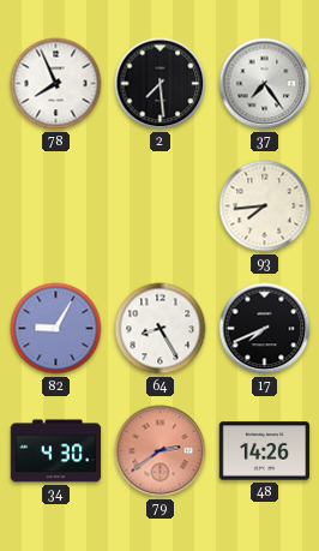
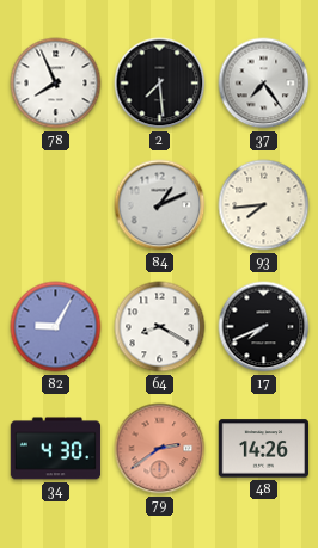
84: none -> 1:11 (160, 205)
64: 8:25 -> 8:20 (160, 327)
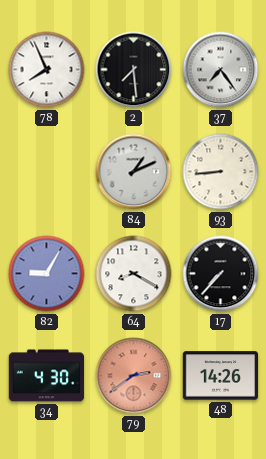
93: 7:44 -> 8:44 (221, 172)
17: 7:41 -> 7:37 (221, 274)
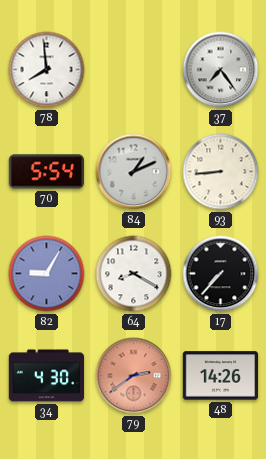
78: 7:56 -> 7:59 (47, 70)
2: 7:29 -> none (134, 70)
70: none -> 5:54 (47, 172)
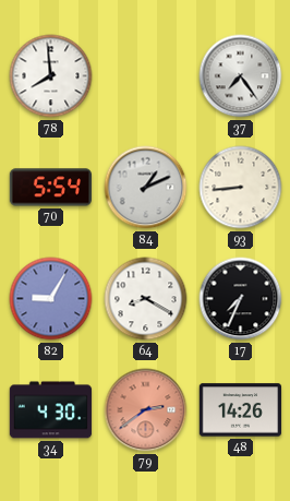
17: 7:37 -> 7:34 (241, 299)
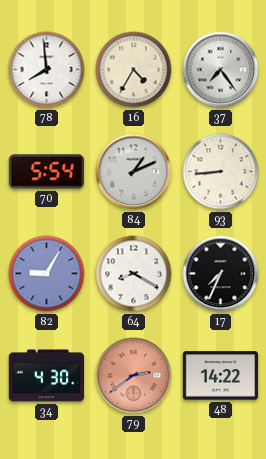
16: none -> 4:35 (134, 70)
48: 14:26 -> 14:22 (221, 376)
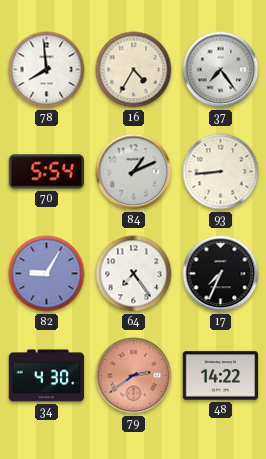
64: 8:20 -> 7:24 (134, 274)
